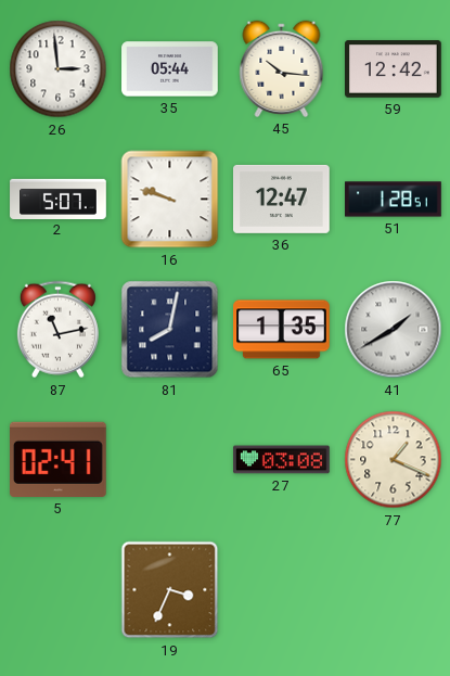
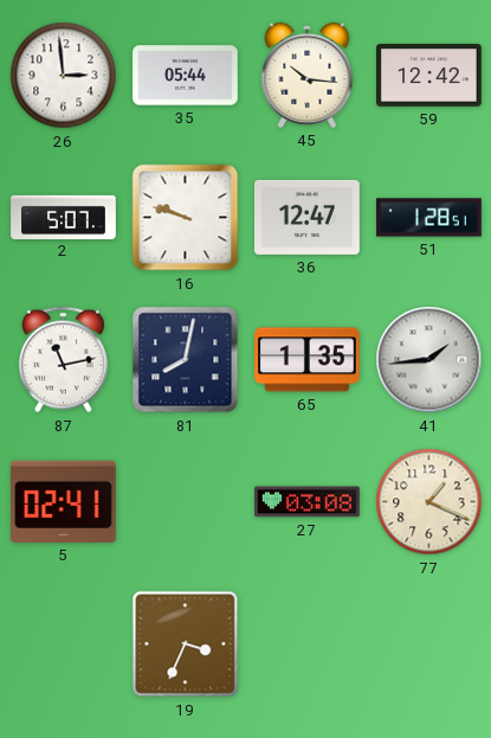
41: 1:40 -> 1:44 (429, 360)
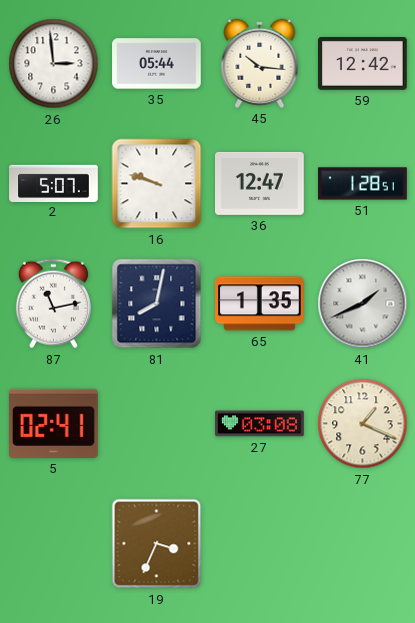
41: 1:44 -> 1:41 (363, 304)
